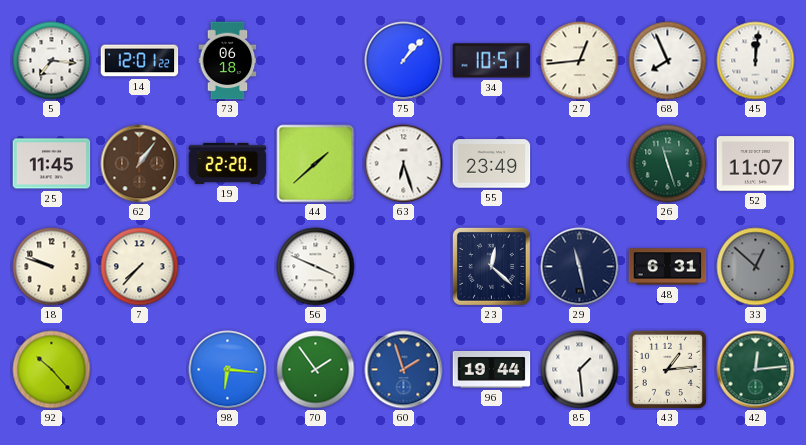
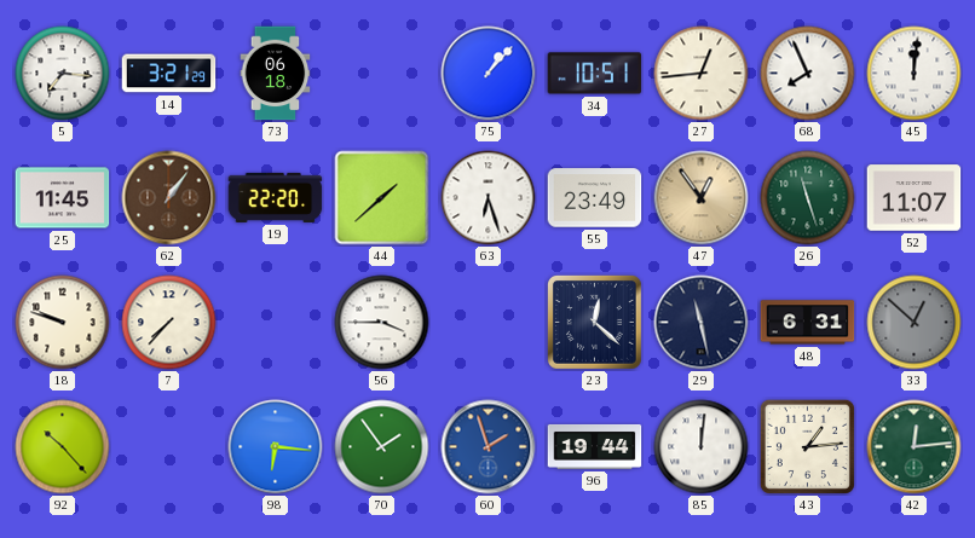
14: 12:01 -> 3:21 (169, 74)
47: none -> 12:54 (702, 198)
56: 3:49 -> 3:45 (382, 323)
85: 1:29 -> 12:01 (702, 447)
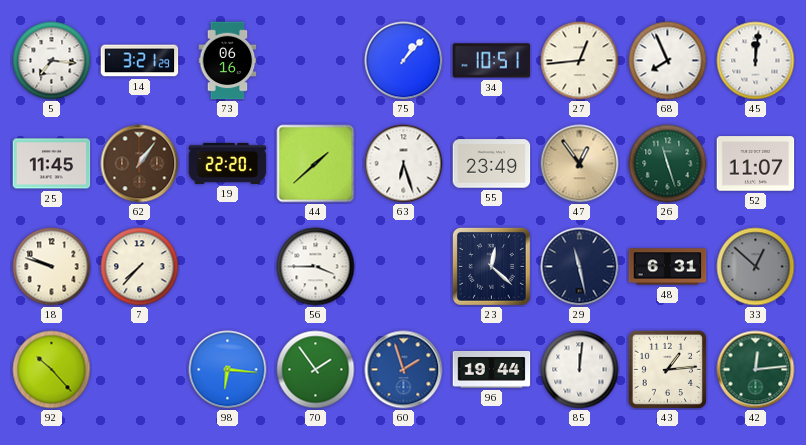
73: 06:18 -> 06:16 (228, 61)
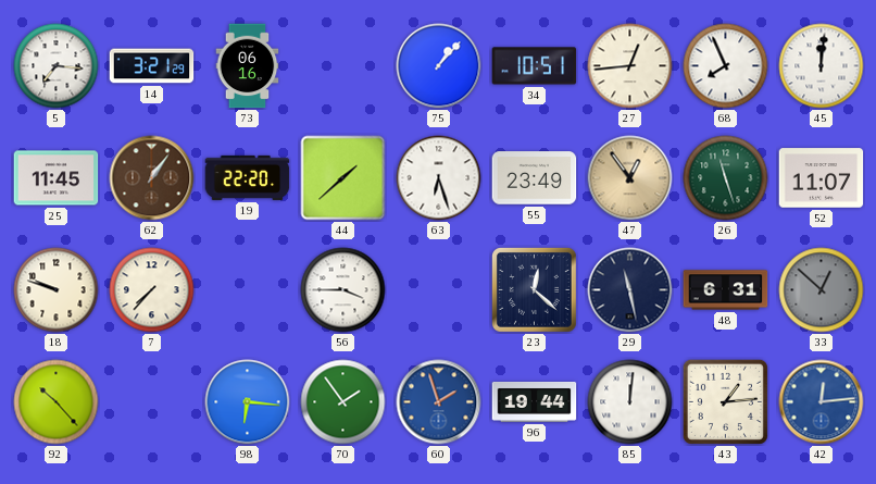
42 dial: green -> blue (822, 402)
